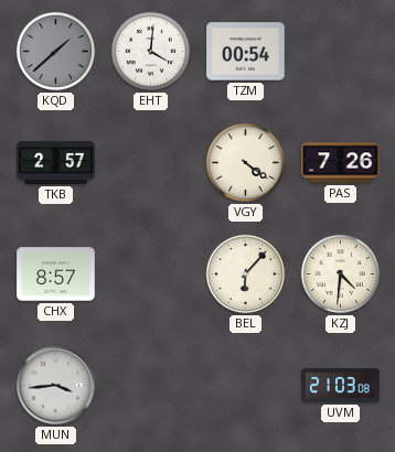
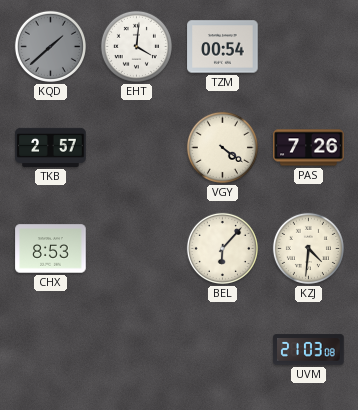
CHX: 8:57 -> 8:53 (51, 249)
MUN: 3:44 -> none (56, 386)
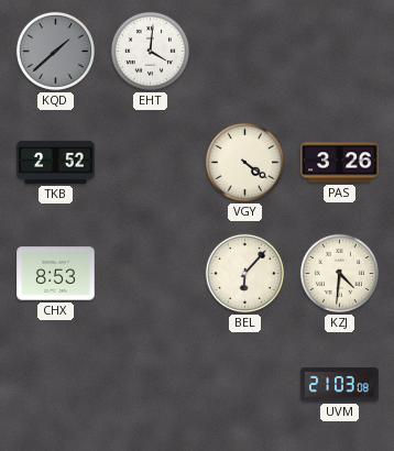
TZM: 00:54 -> none (223, 47)
TKB: 2:57 -> 2:52 (56, 162)
PAS: 7:26 -> 3:26 (340, 163)
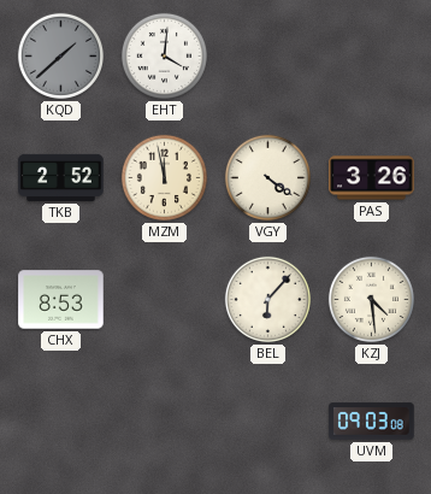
MZM: none -> 11:58 (164, 177)
KZJ: 4:31 -> 4:29 (371, 299)
UVM: 21:03 -> 09:03 (372, 422)
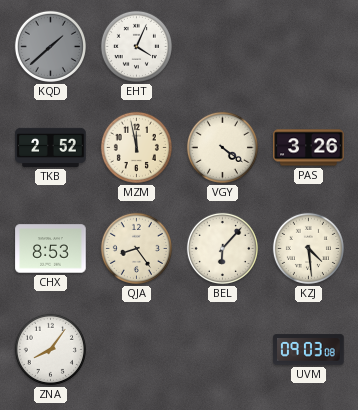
EHT: 4:01 -> 4:04 (136, 46)
QJA: none -> 8:24 (136, 248)
ZNA: none -> 8:06 (50, 349)
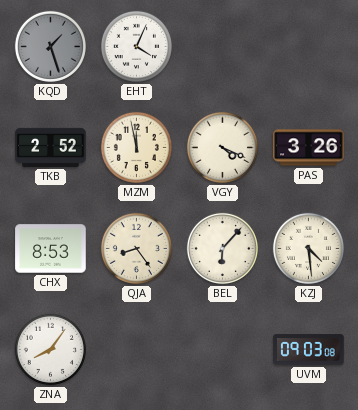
KQD: 1:38 -> 1:27 (50, 46)
VGY: 4:21 -> 4:19 (222, 147)
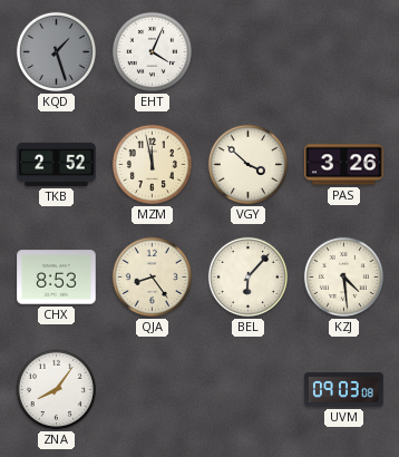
VGY: 4:19 -> 3:52 (247, 164)
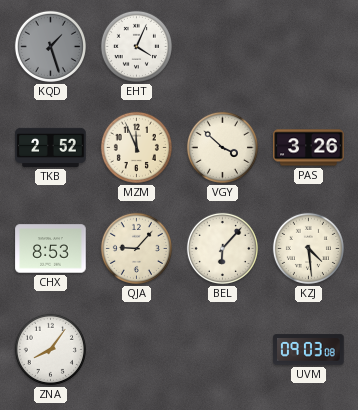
MZM: 11:58 -> 11:56 (136, 147)
QJA: 8:24 -> 9:07 (136, 248)
